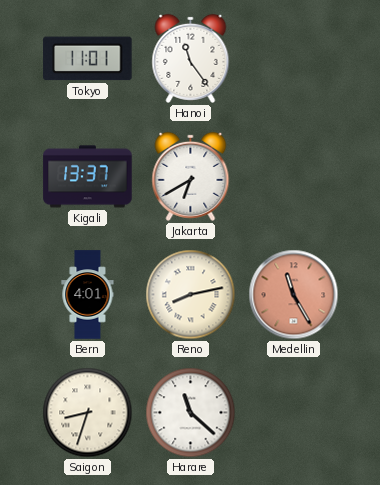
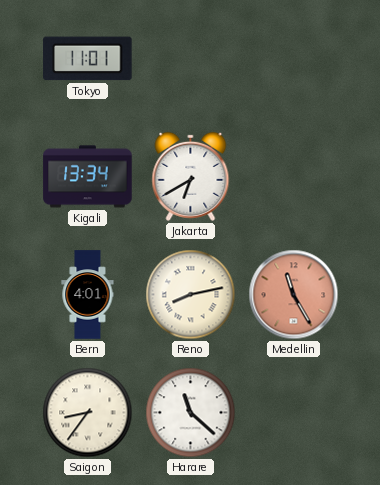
Hanoi: 11:24 -> none (191, 58)
Kigali: 13:37 -> 13:34 (88, 177)
Saigon: 8:33 -> 8:36 (88, 413)
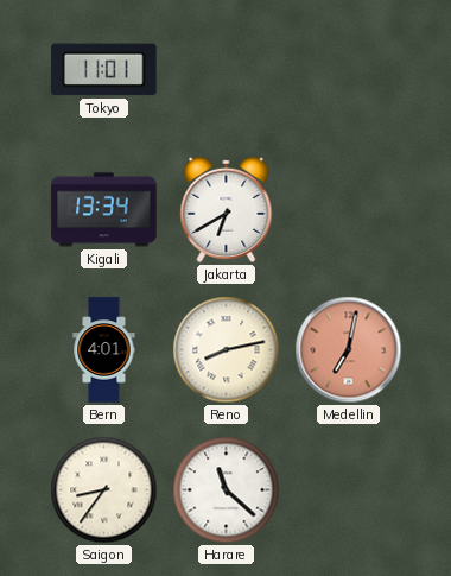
Medellin: 11:25 -> 7:02 (349, 350)
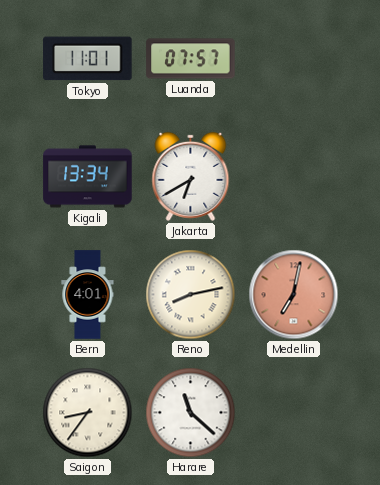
Luanda: none -> 07:57 (191, 59)
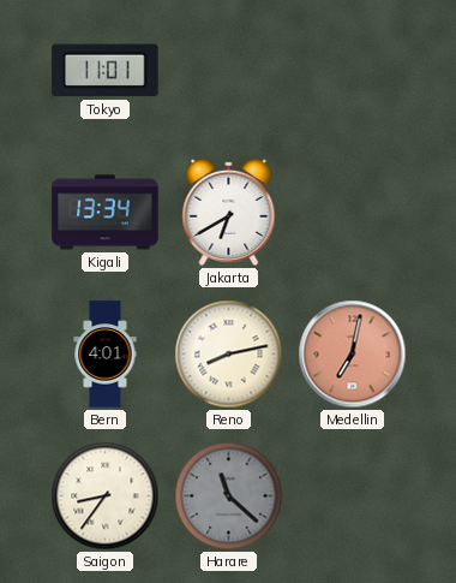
Luanda: 07:57 -> none (191, 59)
Harare dial: white -> grey (229, 496)
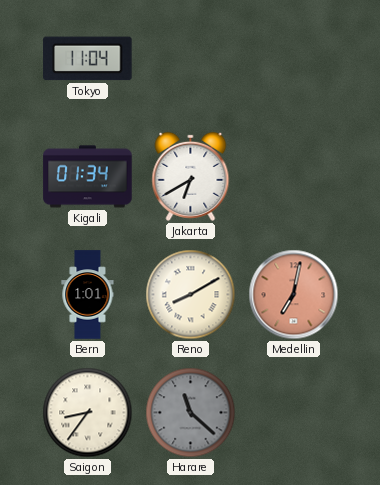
Tokyo: 11:01 -> 11:04 (88, 59)
Kigali: 13:34 -> 01:34 (88, 177)
Bern: 4:01 -> 1:01 (88, 295)
Reno: 8:13 -> 8:10 (191, 295)
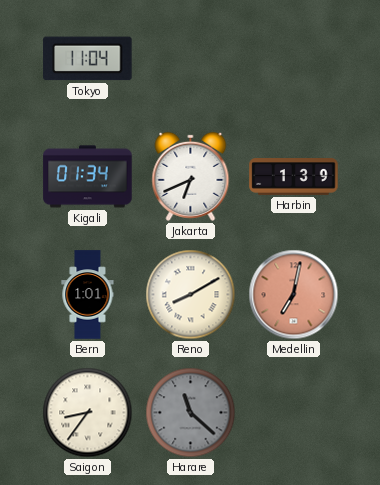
Jakarta: 6:40 -> 6:41 (191, 176)
Harbin: none -> 1:39 (294, 177)
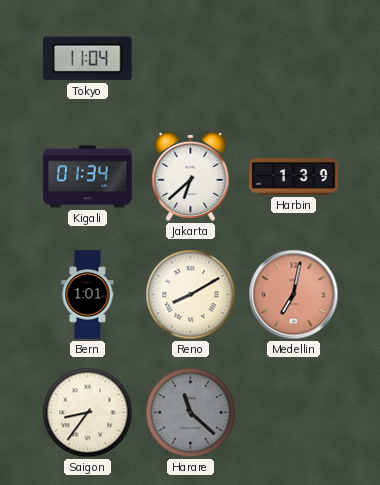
Jakarta: 6:41 -> 6:38 (191, 176)
